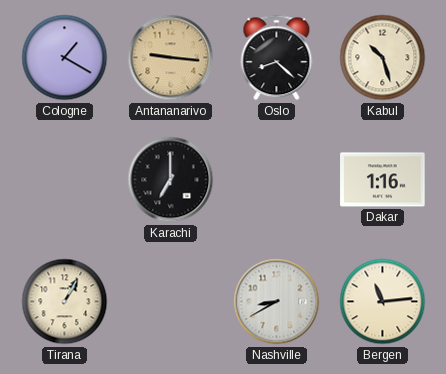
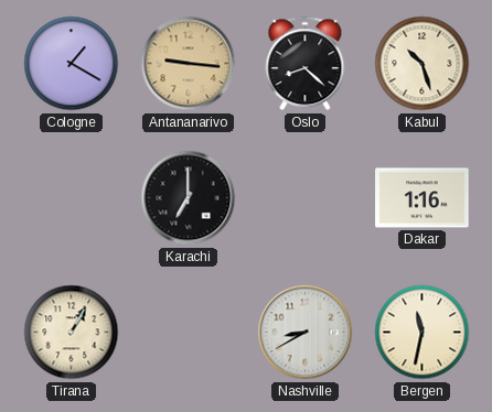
Bergen: 11:14 -> 11:32 (423, 333)
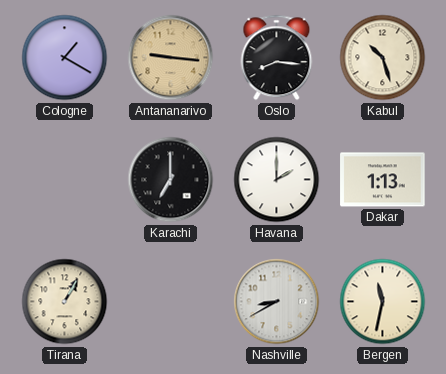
Oslo: 8:22 -> 8:16 (277, 58)
Havana: none -> 2:00 (277, 180)
Dakar: 1:16 -> 1:13 (383, 180)
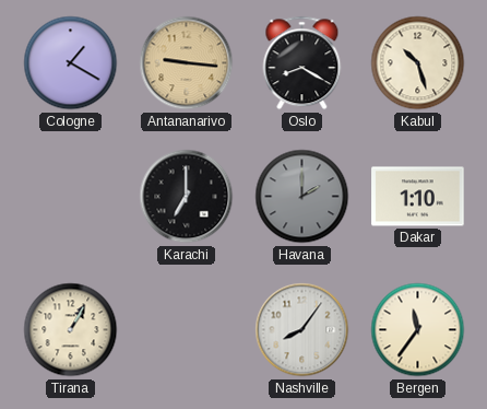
Oslo: 8:16 -> 8:20 (302, 63)
Havana dial: white -> grey (302, 197)
Dakar: 1:13 -> 1:10 (418, 197)
Nashville: 8:40 -> 8:06 (302, 330)
Bergen: 11:32 -> 11:36 (418, 330)
